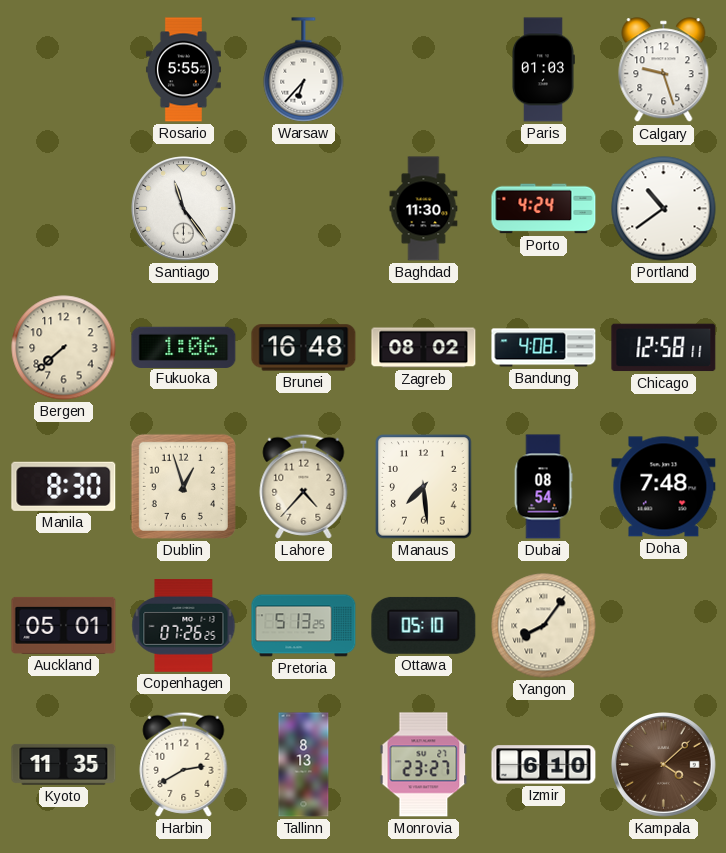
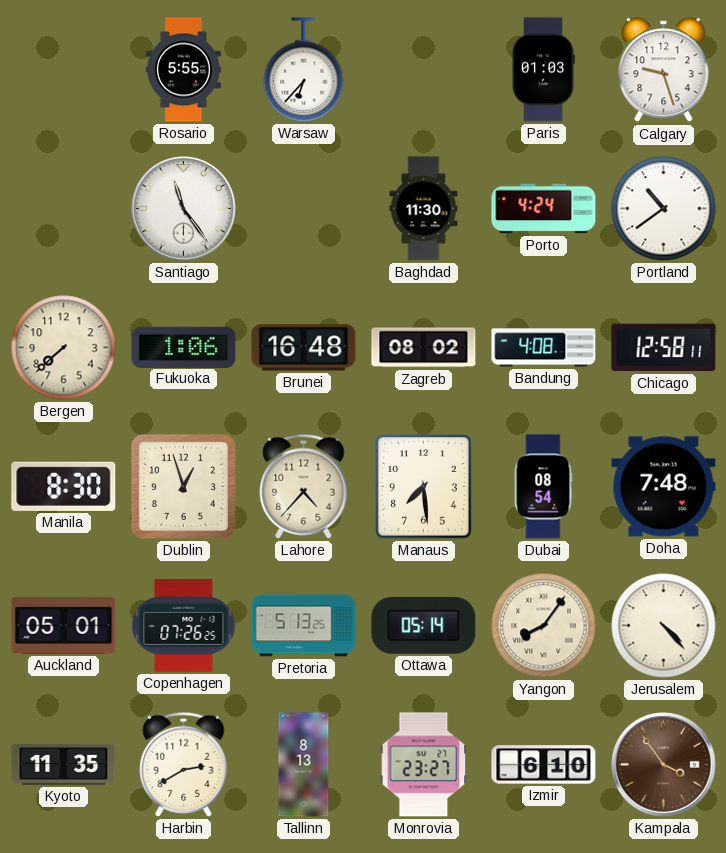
Ottawa: 05:10 -> 05:14 (424, 625)
Jerusalem: none -> 4:23 (664, 626)
Kampala: 4:08 -> 3:54 (664, 765)
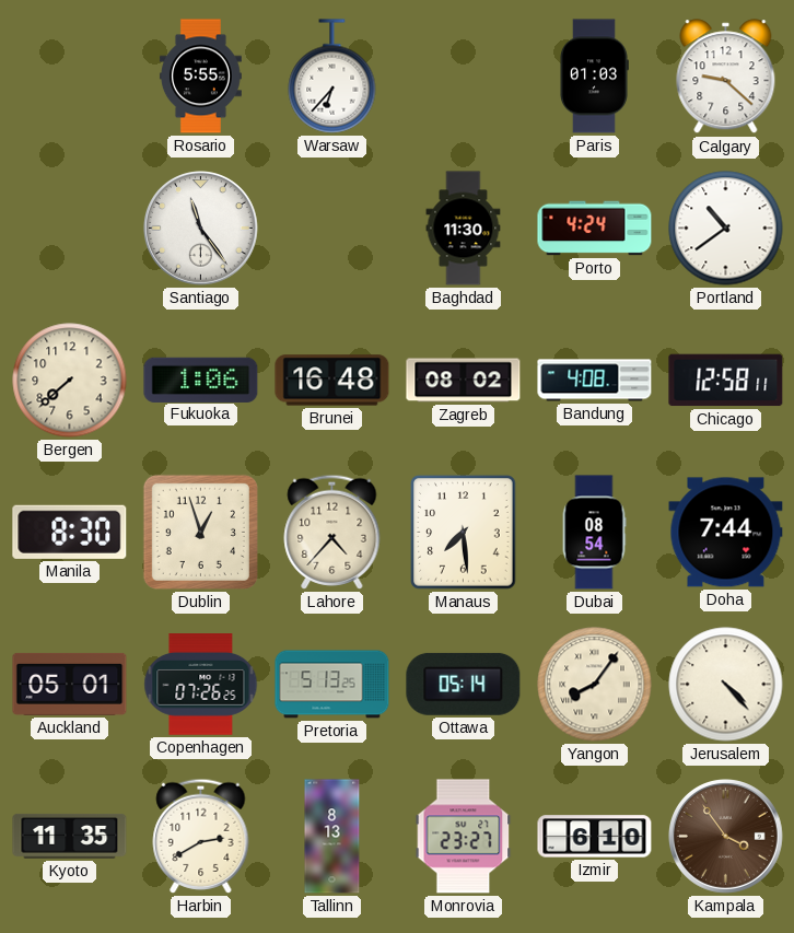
Calgary: 9:27 -> 9:22 (726, 77)
Doha: 7:48 -> 7:44 (726, 533)
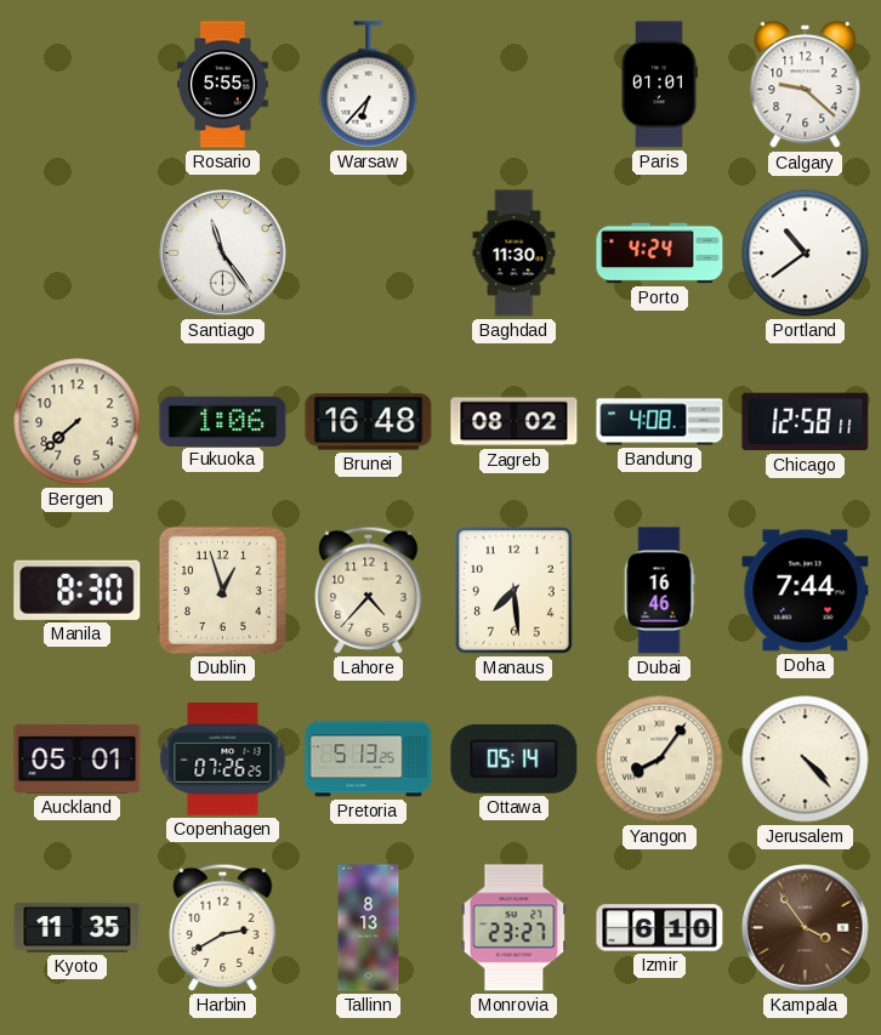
Paris: 01:03 -> 01:01 (660, 85)
Dubai: 08:54 -> 16:46 (659, 591)
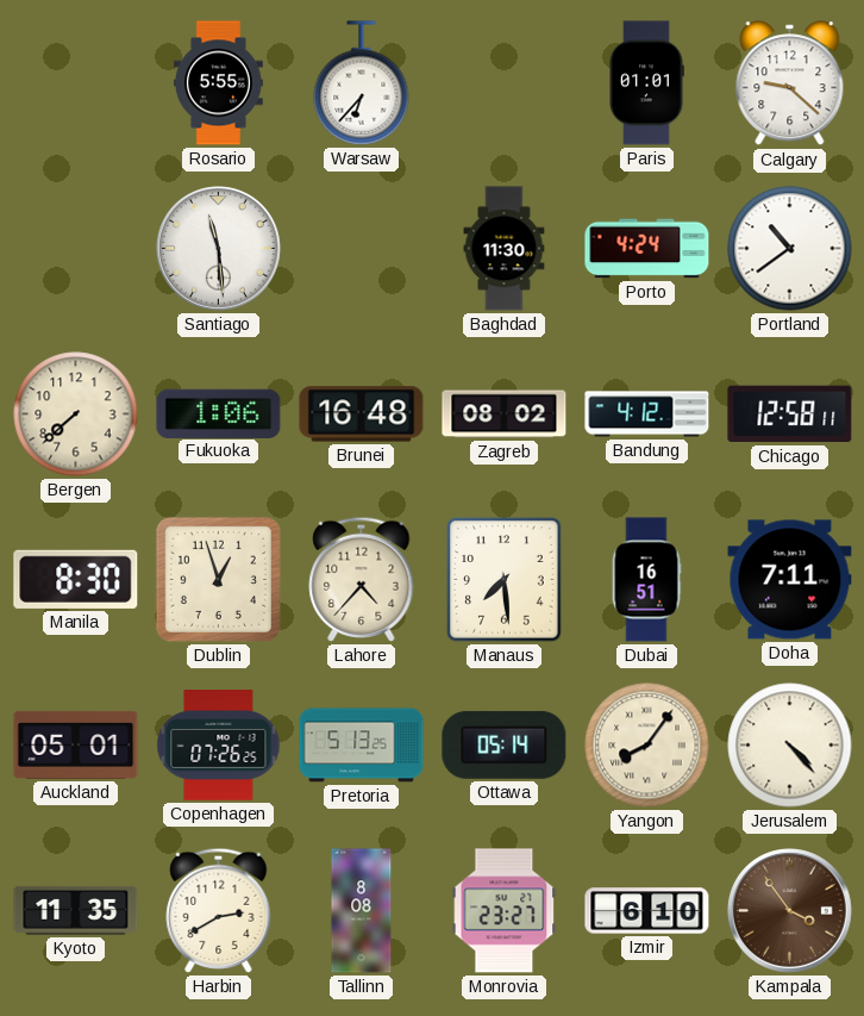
Santiago: 11:24 -> 11:29 (219, 249)
Bandung: 4:08 -> 4:12 (647, 414)
Dubai: 16:46 -> 16:51 (646, 580)
Doha: 7:44 -> 7:11 (790, 580)
Tallinn: 8:13 -> 8:08 (362, 911)
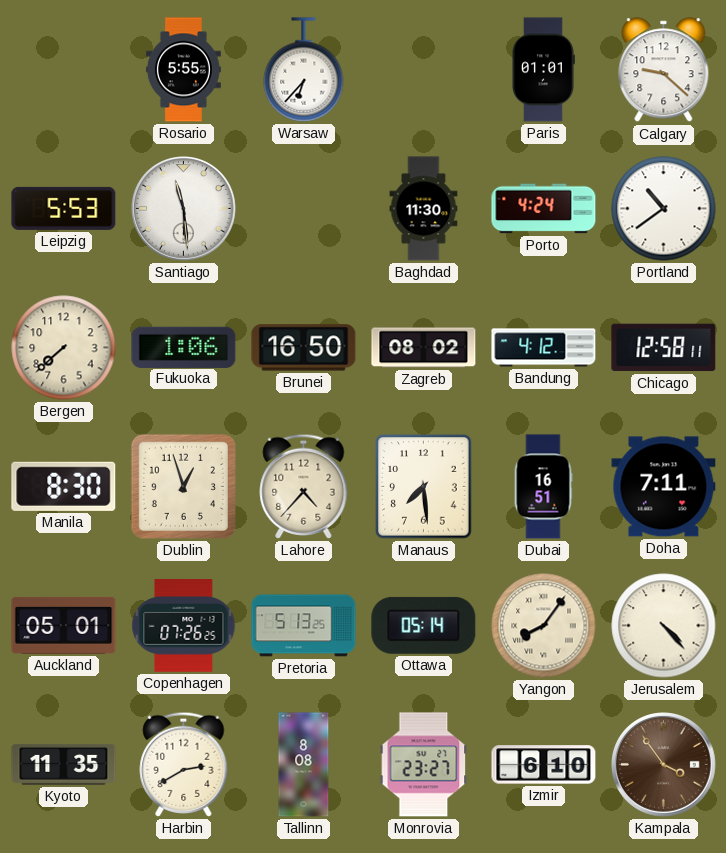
Leipzig: none -> 5:53 (64, 208)
Brunei: 16:48 -> 16:50 (304, 348)
